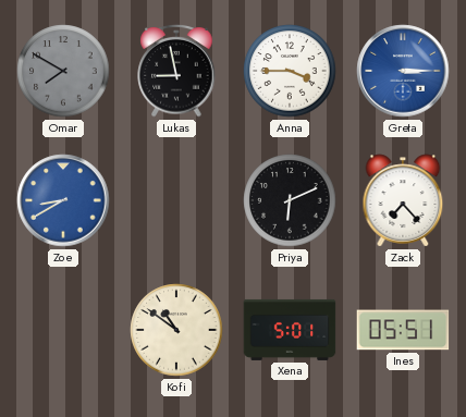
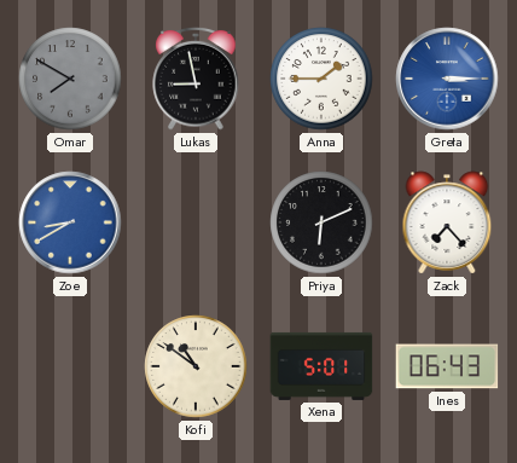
Anna: 3:45 -> 1:45 (321, 79)
Ines: 05:51 -> 06:43 (447, 366)
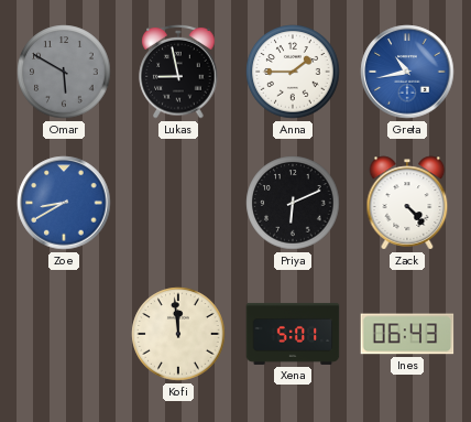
Omar: 7:50 -> 5:50 (64, 72)
Greta: 3:15 -> 10:43 (407, 72)
Zack: 7:23 -> 4:23 (407, 203)
Kofi: 10:51 -> 11:59 (178, 334)
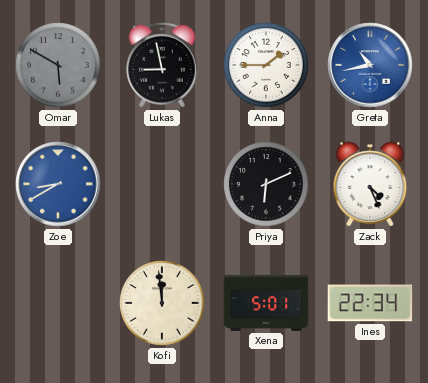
Zack: 4:23 -> 4:26 (370, 184)
Ines: 06:43 -> 22:34 (370, 303)
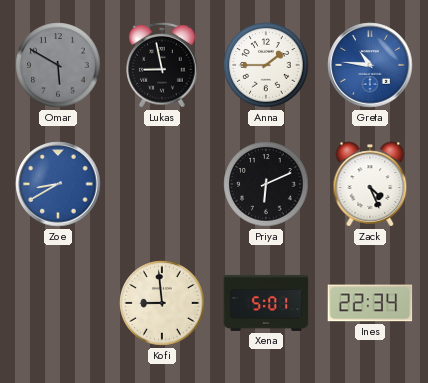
Greta: 10:43 -> 10:46 (370, 65)
Kofi: 11:59 -> 8:59 (162, 303)
